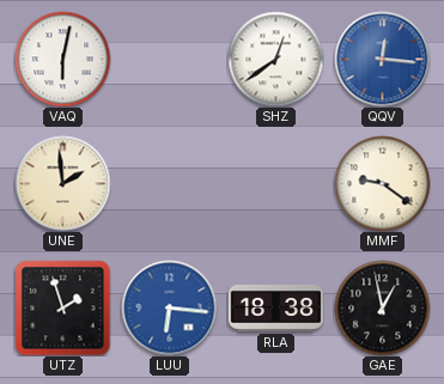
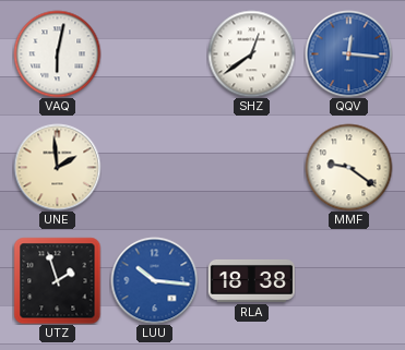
LUU: 6:16 -> 10:16 (154, 280)
GAE: 12:58 -> none (382, 307)
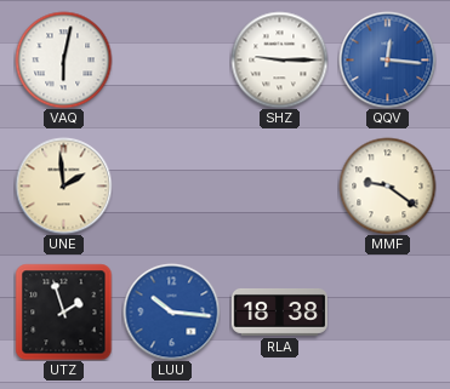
SHZ: 12:39 -> 9:15 (279, 59)
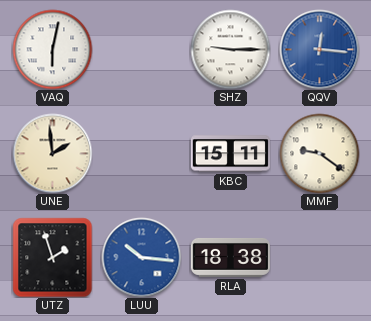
KBC: none -> 15:11 (230, 154)
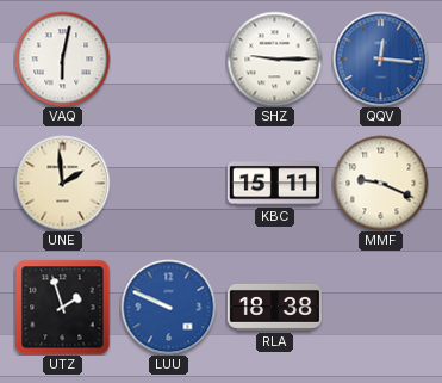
MMF: 9:21 -> 9:19 (380, 183)
LUU: 10:16 -> 9:49 (168, 307)
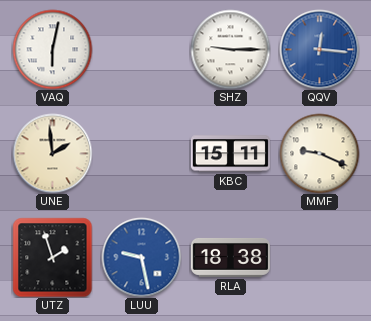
LUU: 9:49 -> 9:28 (141, 257)
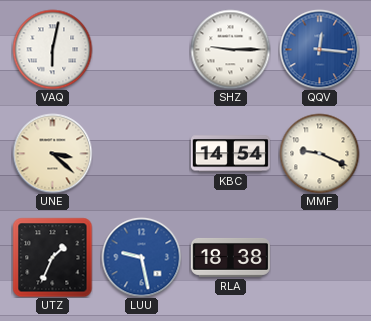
UNE: 1:59 -> 3:22 (52, 153)
KBC: 15:11 -> 14:54 (230, 154)
UTZ: 1:57 -> 1:34 (52, 257)
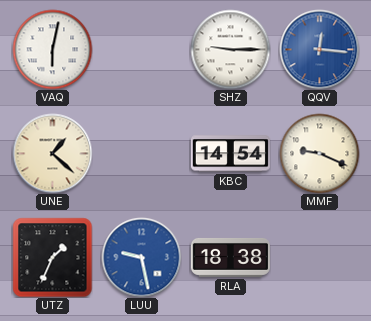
UNE: 3:22 -> 1:22 (52, 153)
